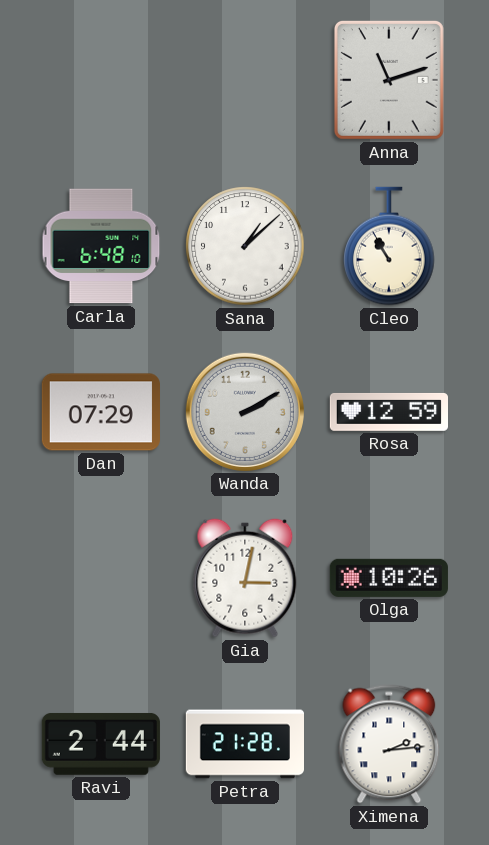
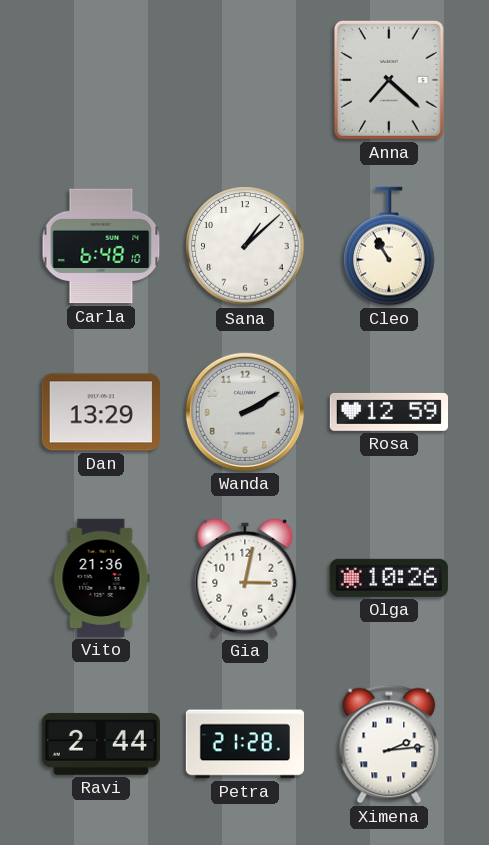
Anna: 11:12 -> 7:22 (389, 80)
Dan: 07:29 -> 13:29 (101, 412)
Vito: none -> 21:36 (101, 578)
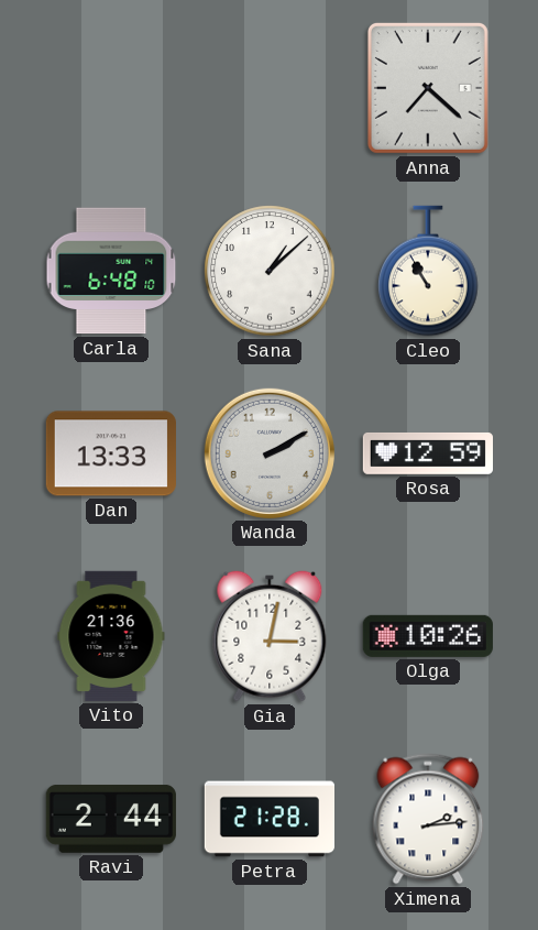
Dan: 13:29 -> 13:33 (111, 453)
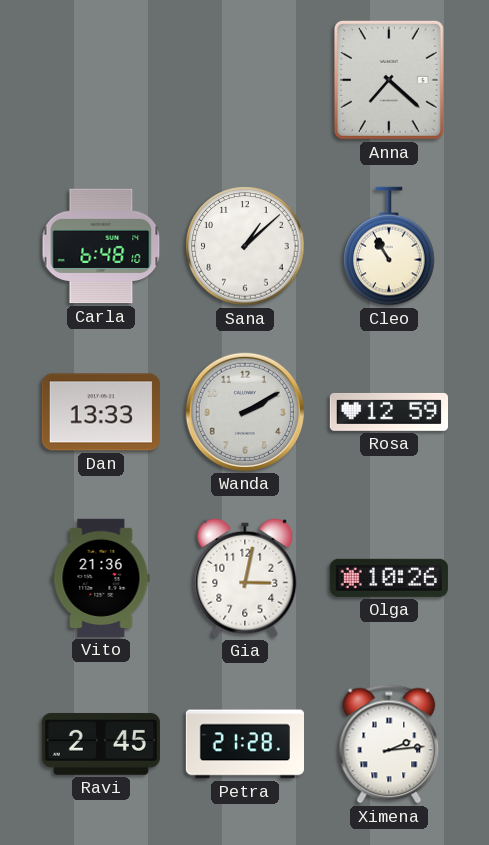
Ravi: 2:44 -> 2:45 (101, 744)
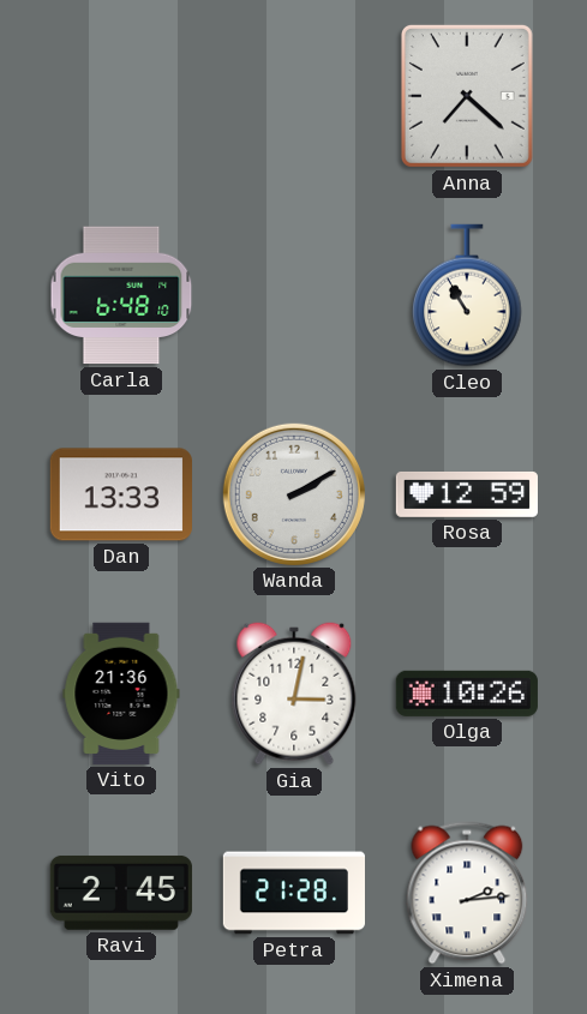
Sana: 1:08 -> none (245, 246)
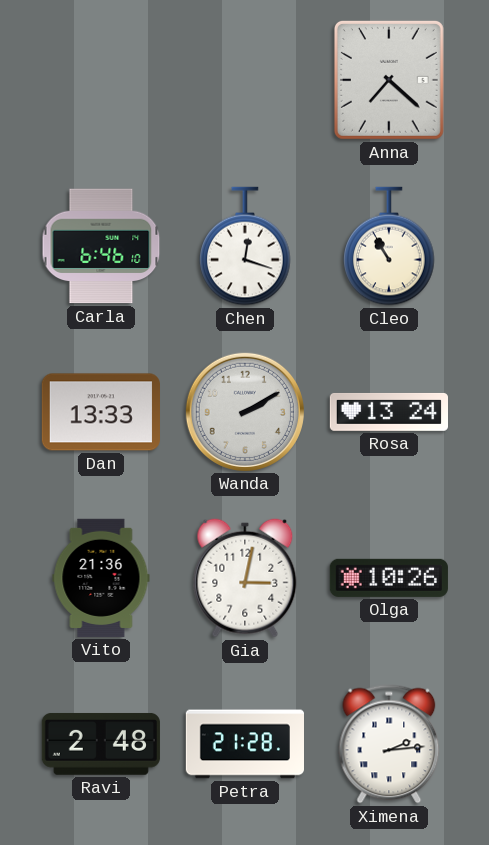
Carla: 6:48 -> 6:46 (101, 246)
Chen: none -> 12:18 (245, 246)
Rosa: 12:59 -> 13:24 (388, 412)
Ravi: 2:45 -> 2:48 (101, 744)
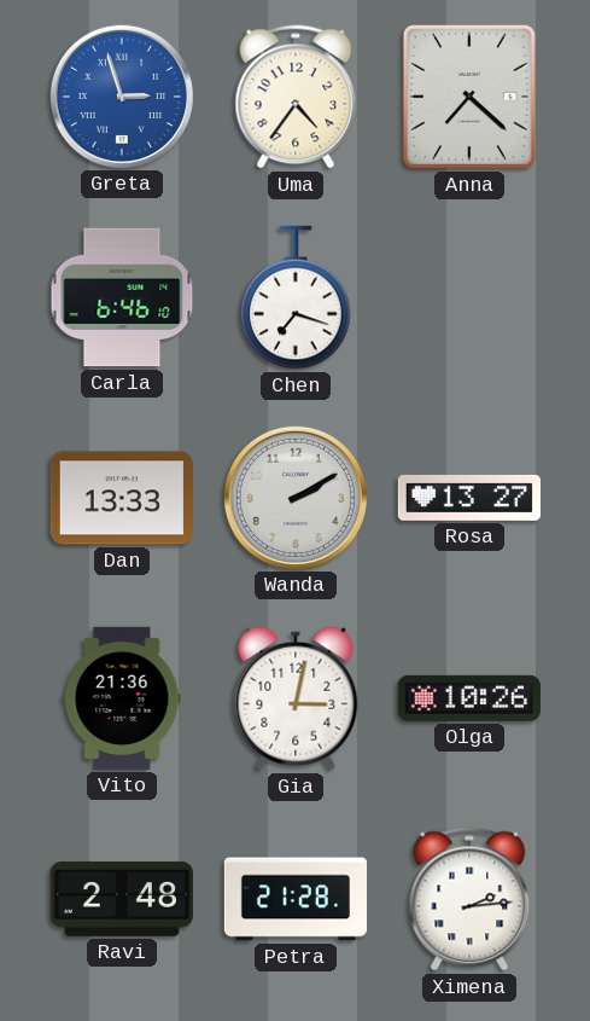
Greta: none -> 2:57 (122, 97)
Uma: none -> 4:36 (296, 97)
Chen: 12:18 -> 7:18 (296, 297)
Cleo: 10:55 -> none (389, 246)
Rosa: 13:24 -> 13:27 (468, 498)
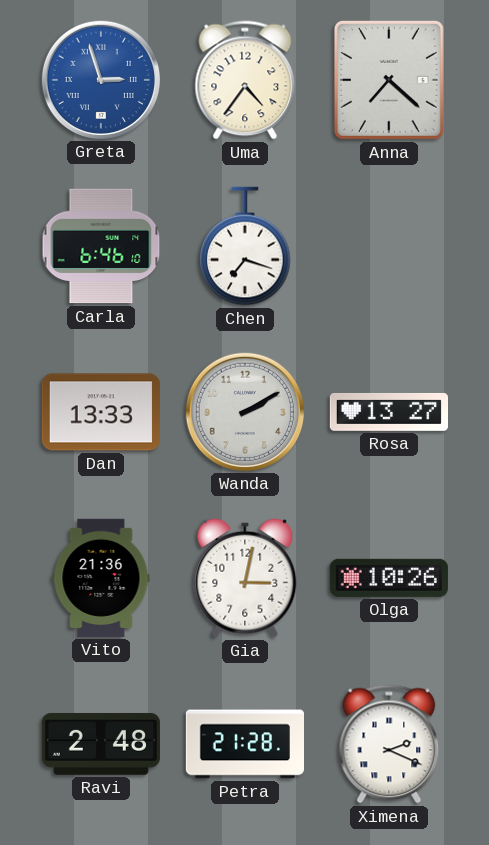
Ximena: 2:14 -> 2:19 (389, 744)
